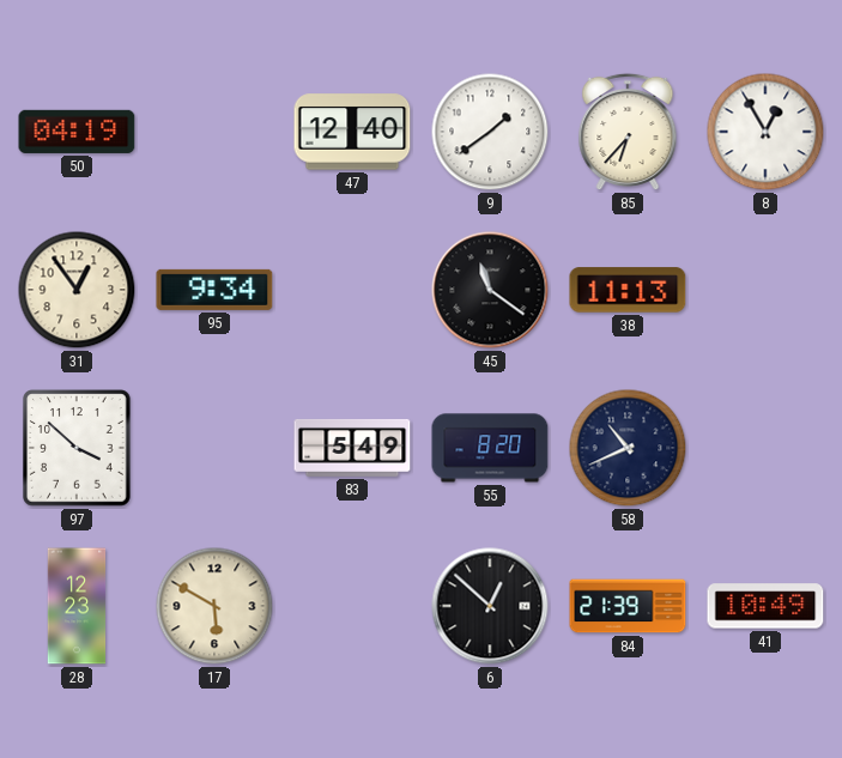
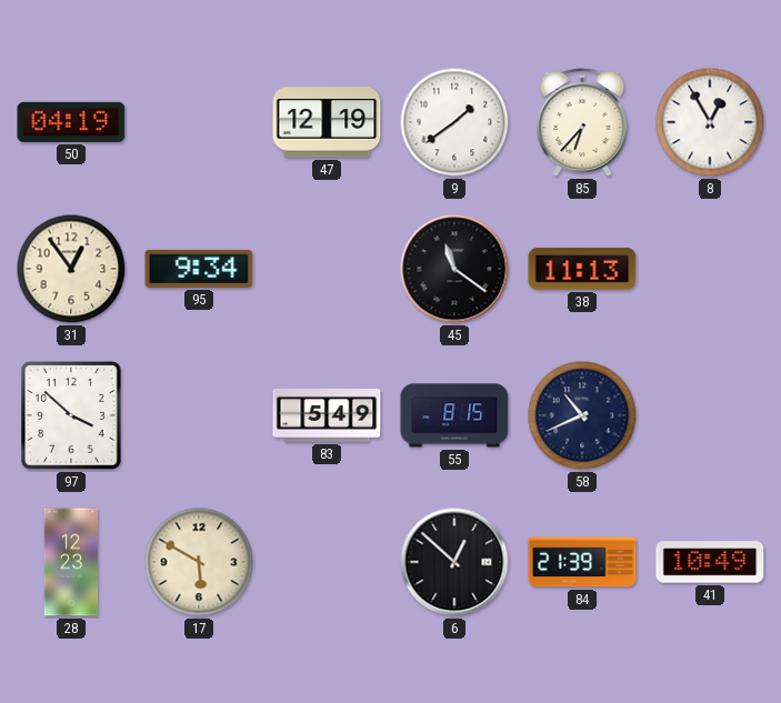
47: 12:40 -> 12:19 (327, 122)
55: 8:20 -> 8:15 (454, 415)
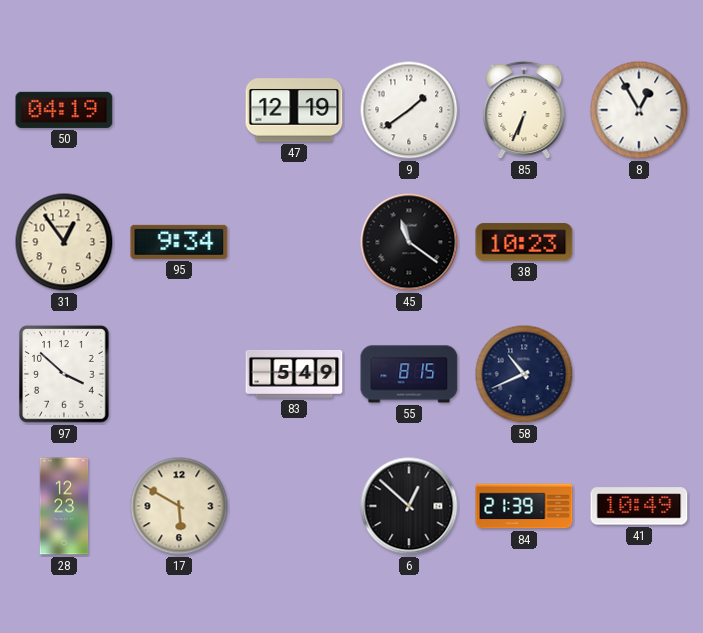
85: 6:37 -> 6:34 (524, 110)
38: 11:13 -> 10:23 (524, 242)
